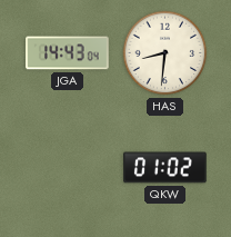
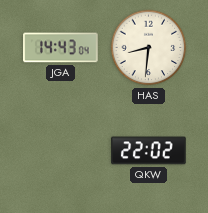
QKW: 01:02 -> 22:02 (149, 151)
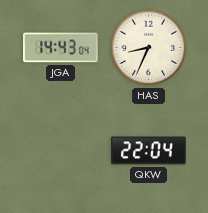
HAS: 8:31 -> 8:34 (149, 48)
QKW: 22:02 -> 22:04 (149, 151)
